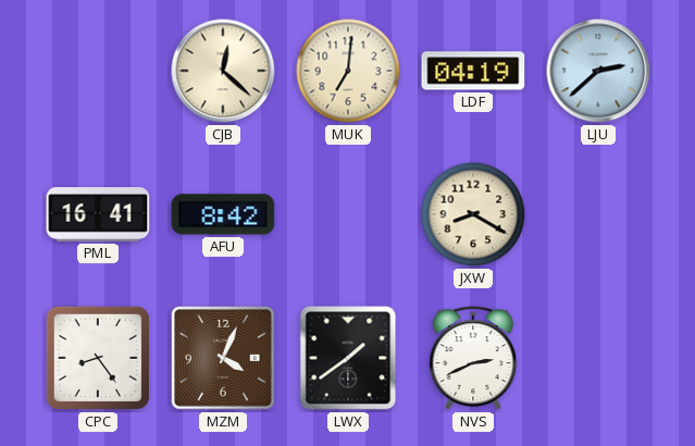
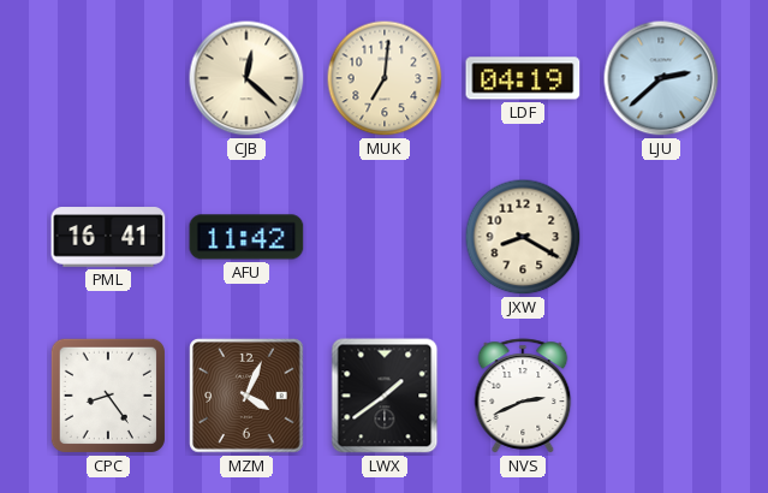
AFU: 8:42 -> 11:42 (246, 237)
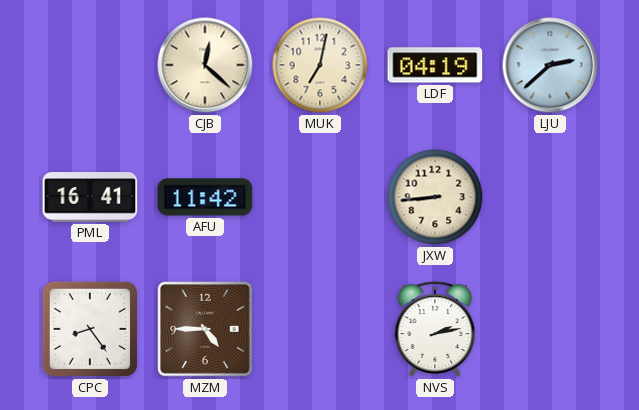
MUK: 7:01 -> 7:02 (320, 65)
JXW: 8:20 -> 8:44 (435, 197)
MZM: 4:04 -> 4:45 (205, 329)
LWX: 1:39 -> none (385, 396)
NVS: 2:41 -> 2:13 (435, 329)
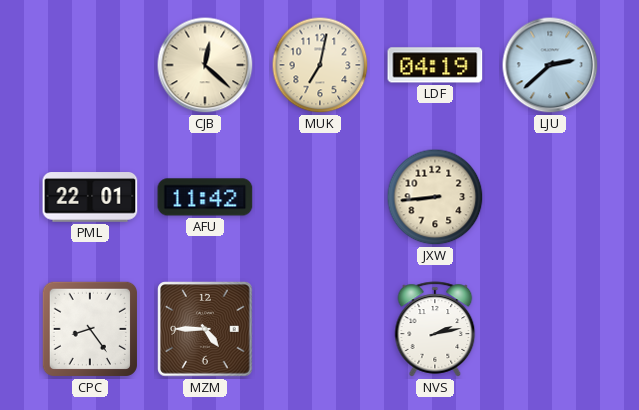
PML: 16:41 -> 22:01 (90, 197)
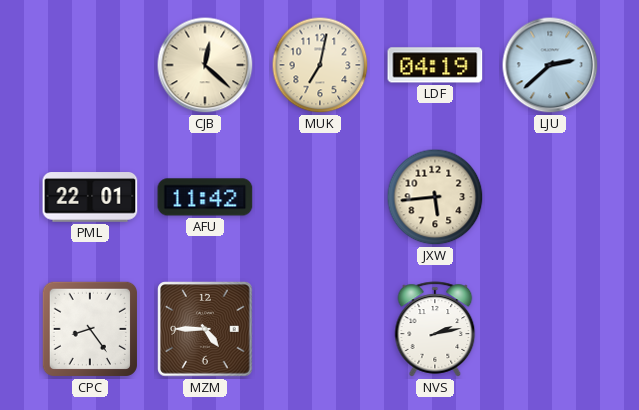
JXW: 8:44 -> 5:44 (435, 197)
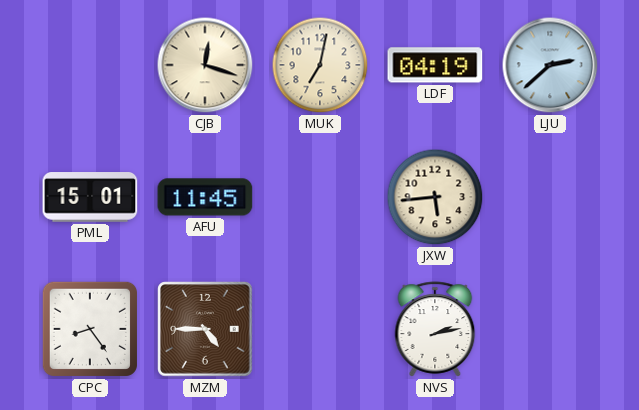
CJB: 12:22 -> 12:18 (205, 65)
PML: 22:01 -> 15:01 (90, 197)
AFU: 11:42 -> 11:45 (205, 197)
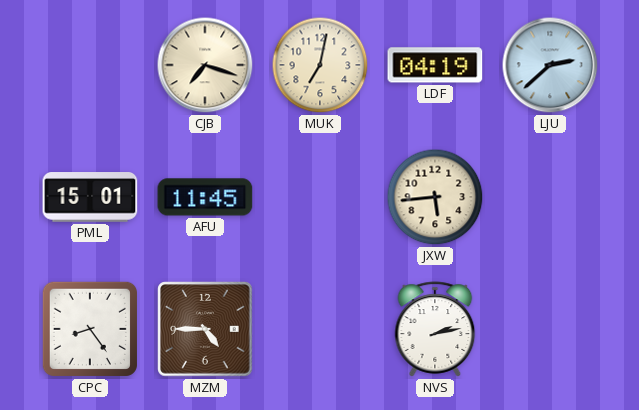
CJB: 12:18 -> 7:18 (205, 65)
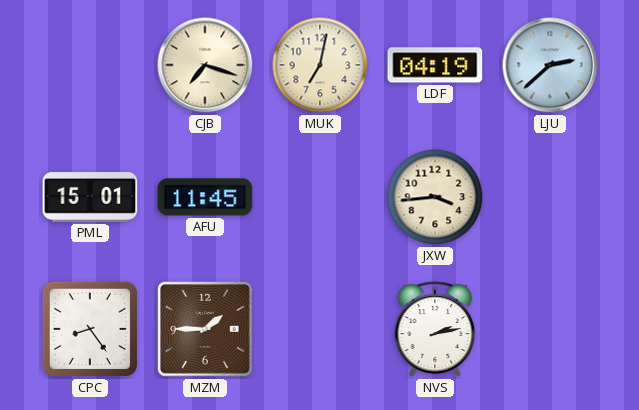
JXW: 5:44 -> 3:44 (435, 197)
MZM: 4:45 -> 1:45 (205, 329)
